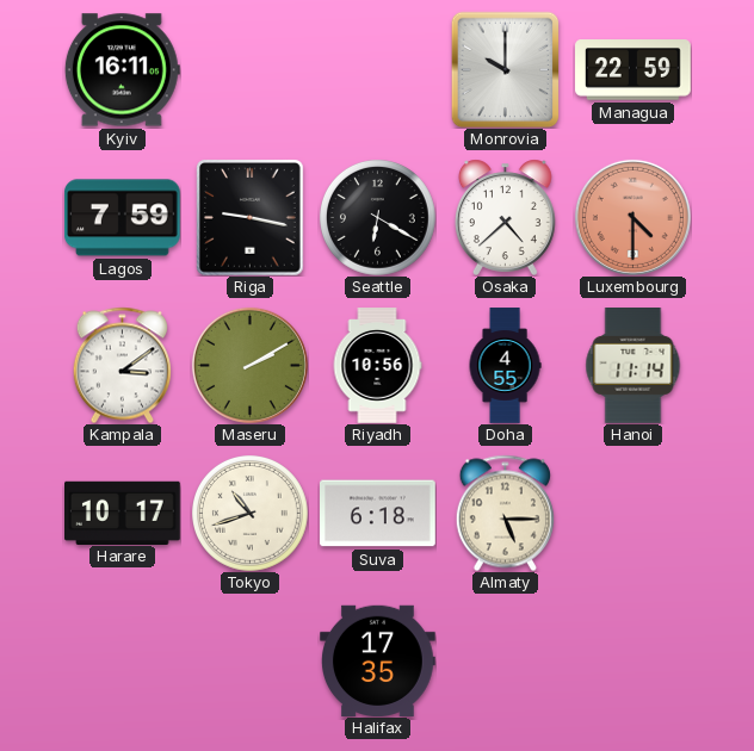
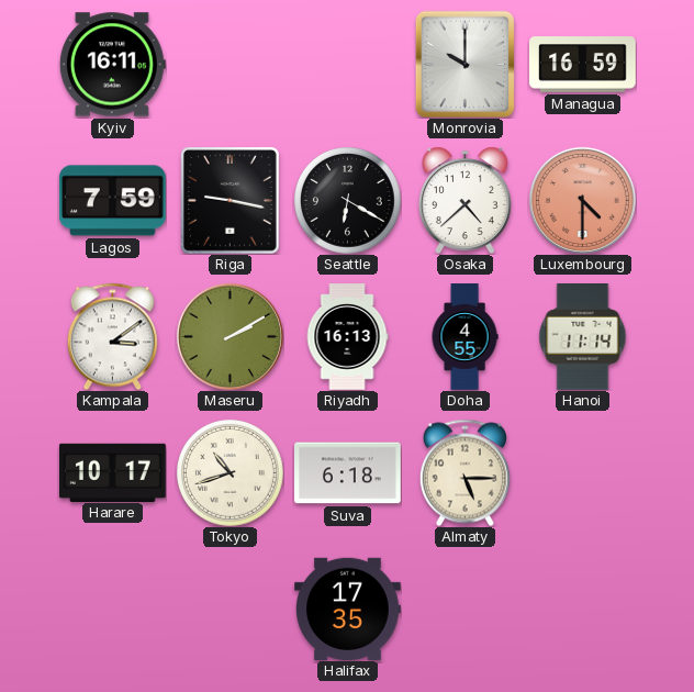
Managua: 22:59 -> 16:59 (583, 65)
Riyadh: 10:56 -> 16:13 (347, 337)
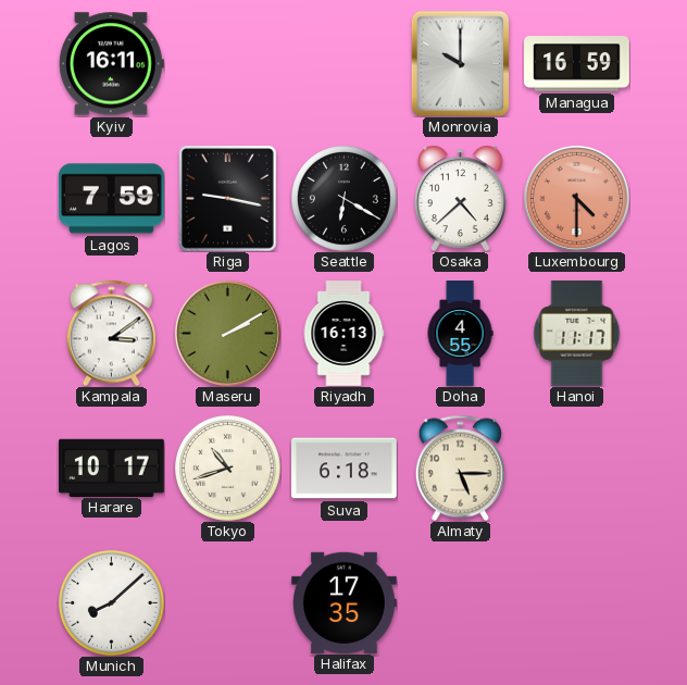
Hanoi: 11:14 -> 11:17 (577, 334)
Munich: none -> 8:08 (112, 603)
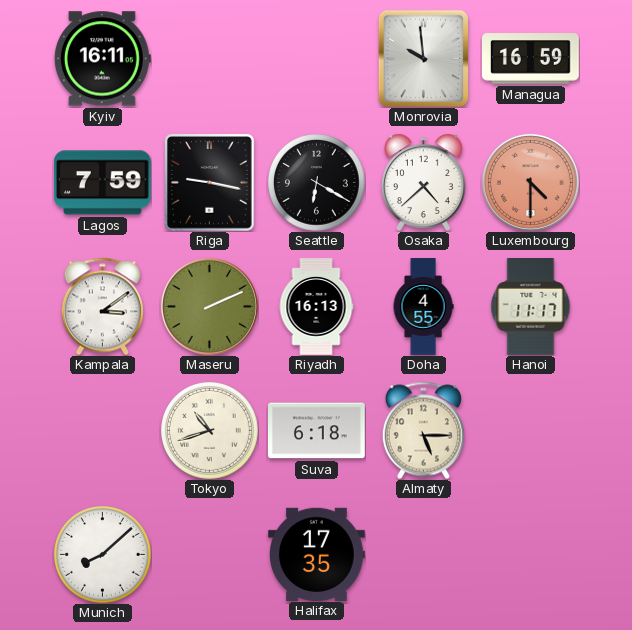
Monrovia: 10:00 -> 9:59 (424, 58)
Maseru: 2:10 -> 2:11 (209, 306)
Harare: 10:17 -> none (112, 468)
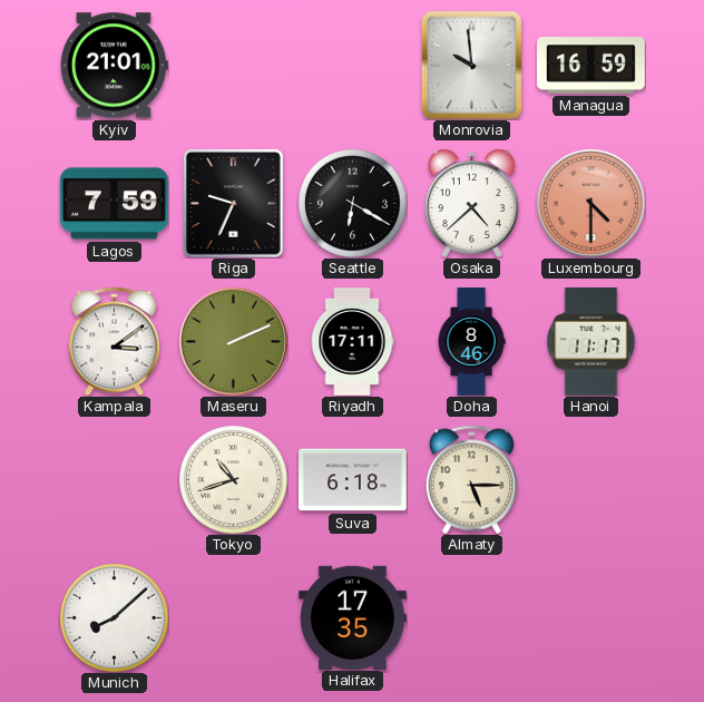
Kyiv: 16:11 -> 21:01 (114, 66)
Riga: 9:17 -> 9:34 (234, 203)
Riyadh: 16:13 -> 17:11 (352, 342)
Doha: 4:55 -> 8:46 (471, 342)
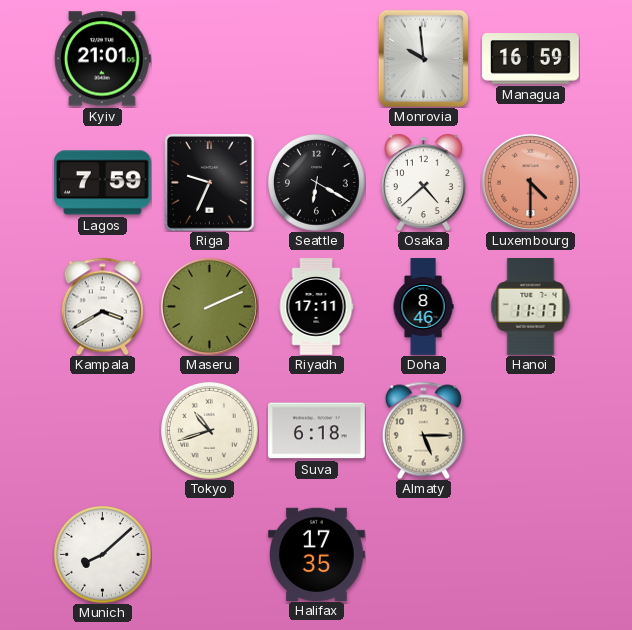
Kampala: 3:09 -> 3:40 (102, 306)
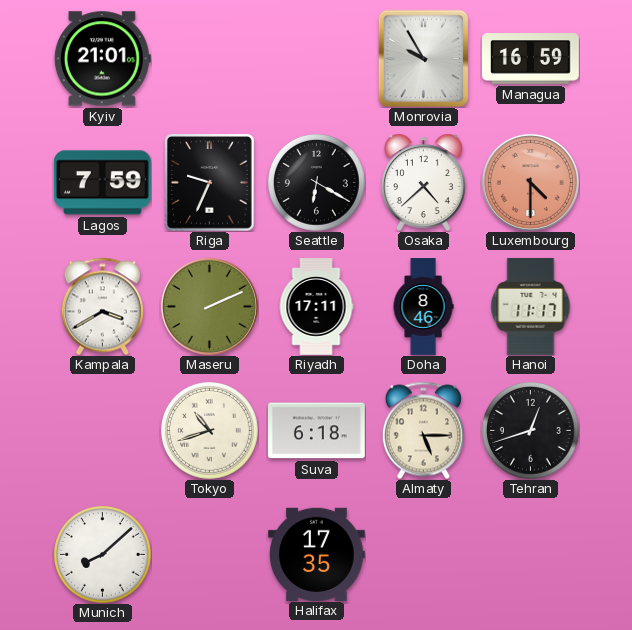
Monrovia: 9:59 -> 9:55 (424, 58)
Tehran: none -> 12:42 (531, 431)
